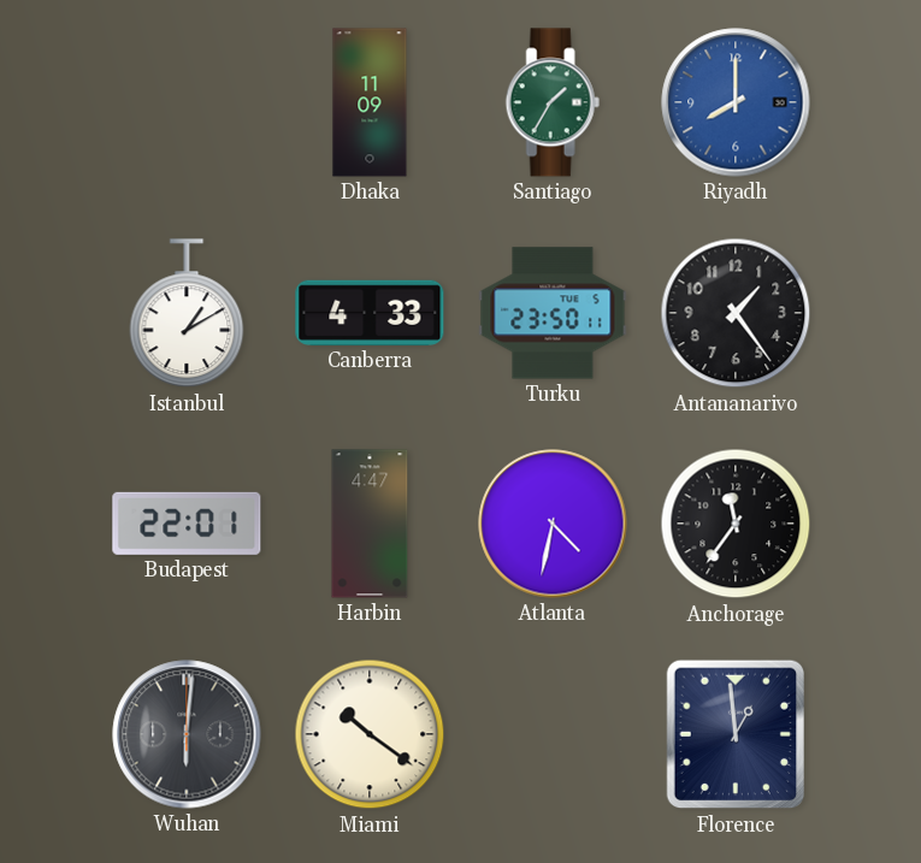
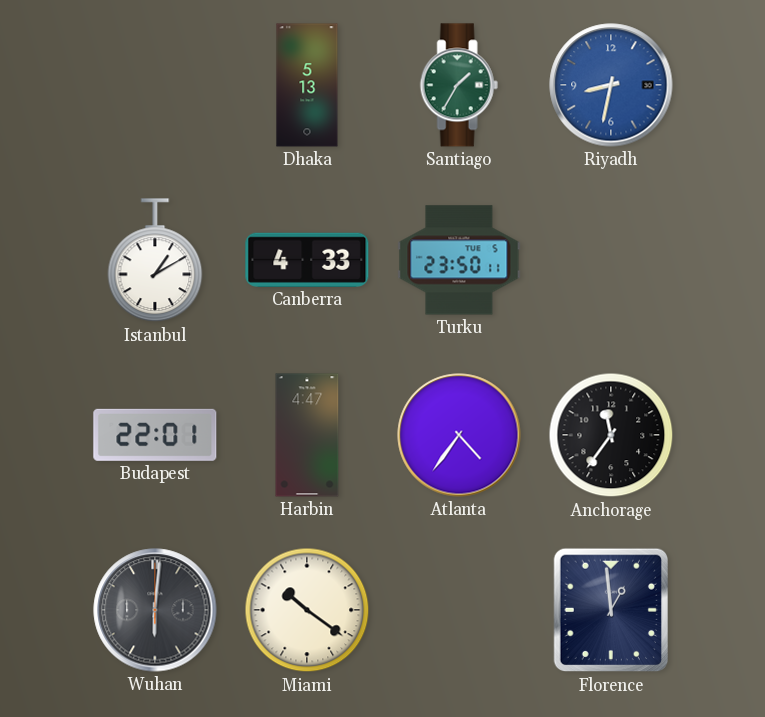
Dhaka: 11:09 -> 5:13 (307, 85)
Riyadh: 8:00 -> 8:32 (611, 85)
Antananarivo: 1:24 -> none (736, 313)
Atlanta: 4:32 -> 4:36 (459, 435)
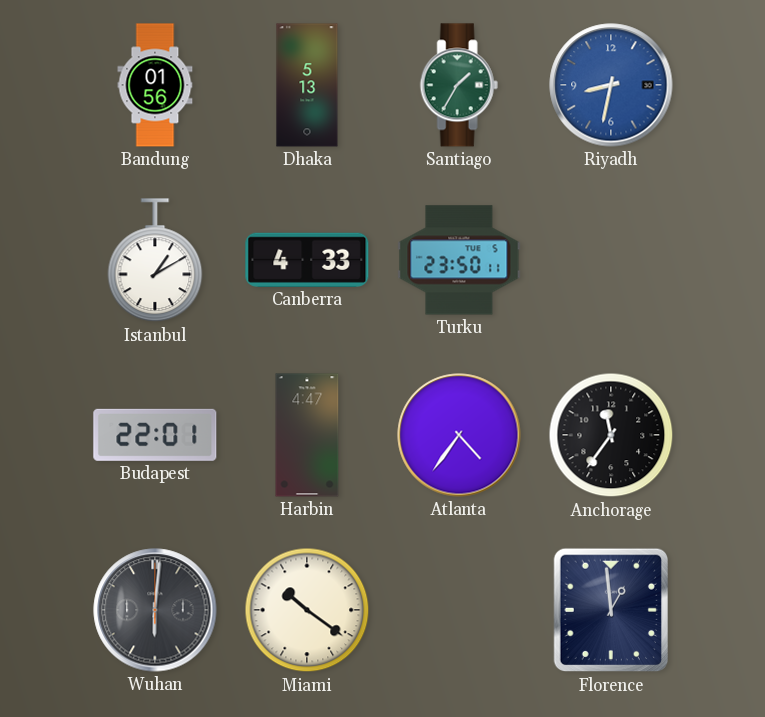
Bandung: none -> 01:56 (155, 85)
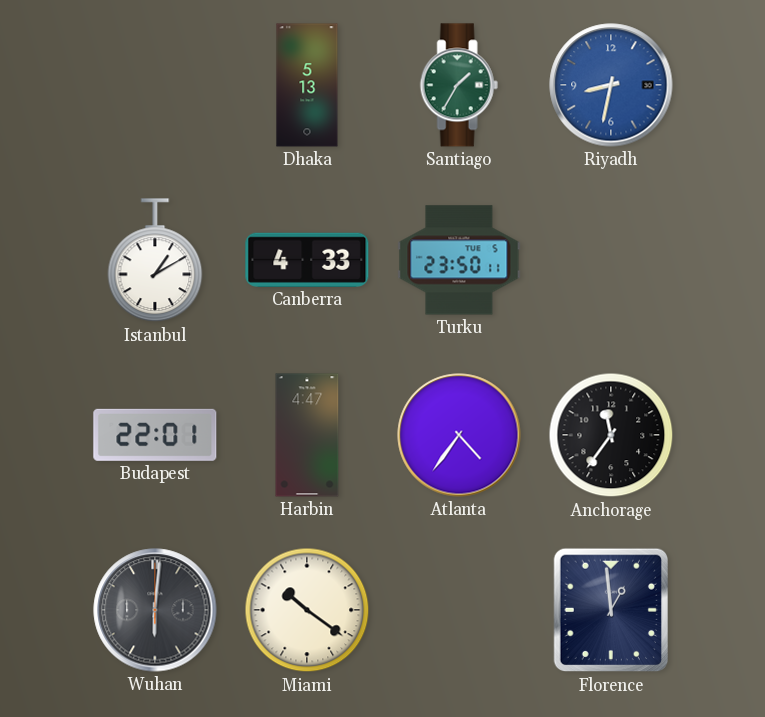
Bandung: 01:56 -> none (155, 85)
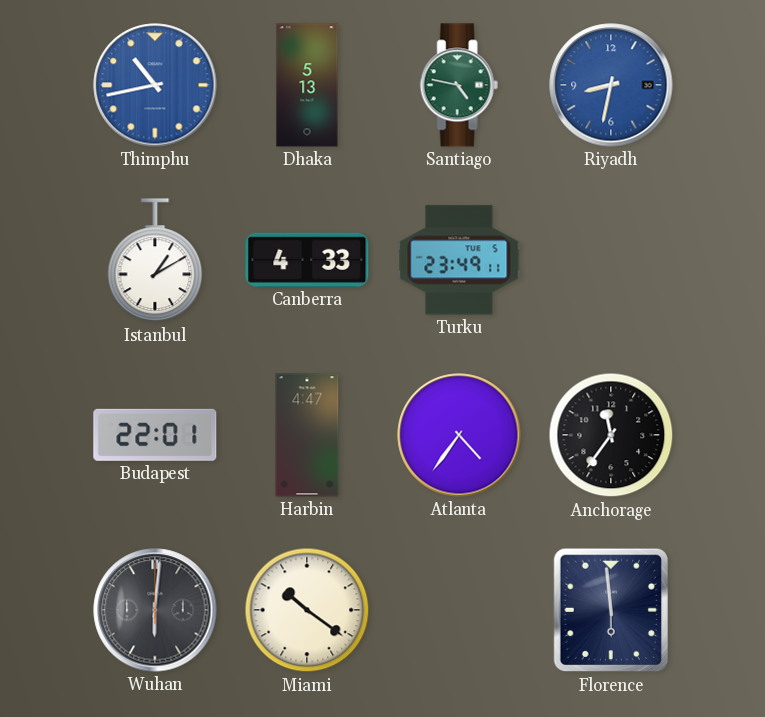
Thimphu: none -> 10:43 (155, 85)
Santiago: 1:35 -> 4:47 (459, 85)
Turku: 23:50 -> 23:49 (459, 260)
Florence: 12:59 -> 5:59 (610, 610)
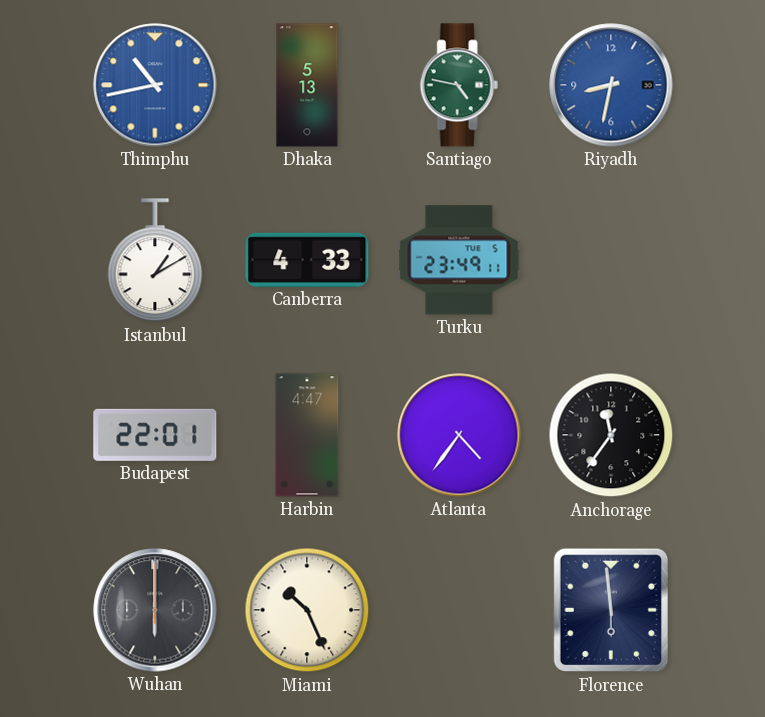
Wuhan: 6:01 -> 6:00 (155, 610)
Miami: 10:21 -> 10:26 (307, 610)
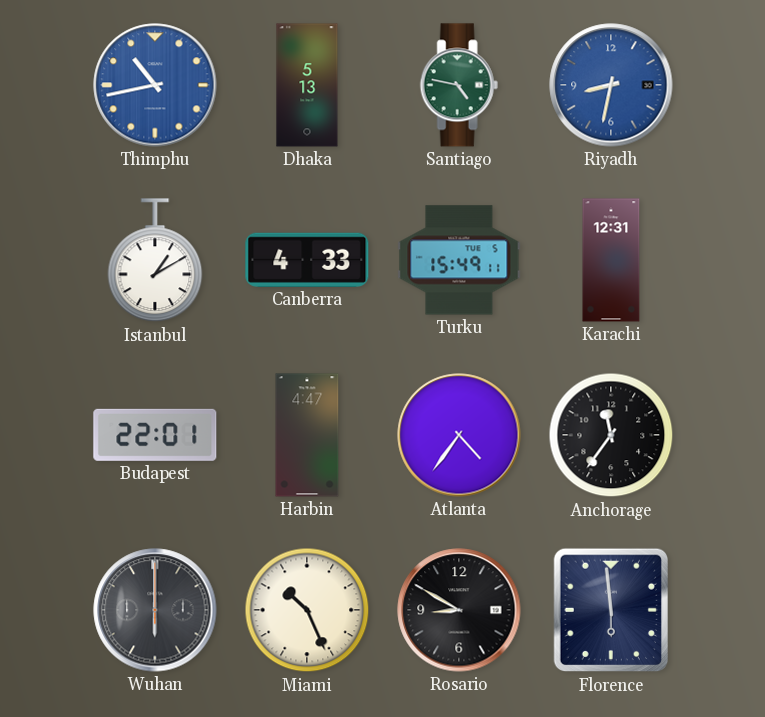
Turku: 23:49 -> 15:49 (459, 260)
Karachi: none -> 12:31 (611, 260)
Rosario: none -> 8:50 (459, 610)
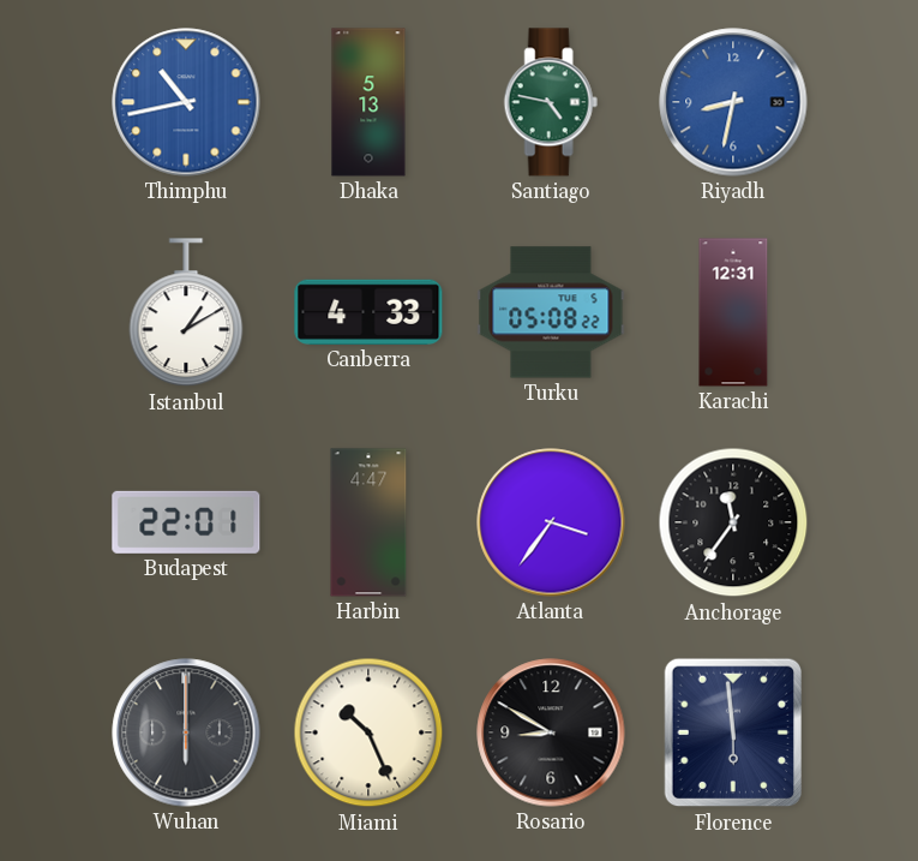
Turku: 15:49 -> 05:08 (551, 312)
Atlanta: 4:36 -> 3:36 (551, 522)
